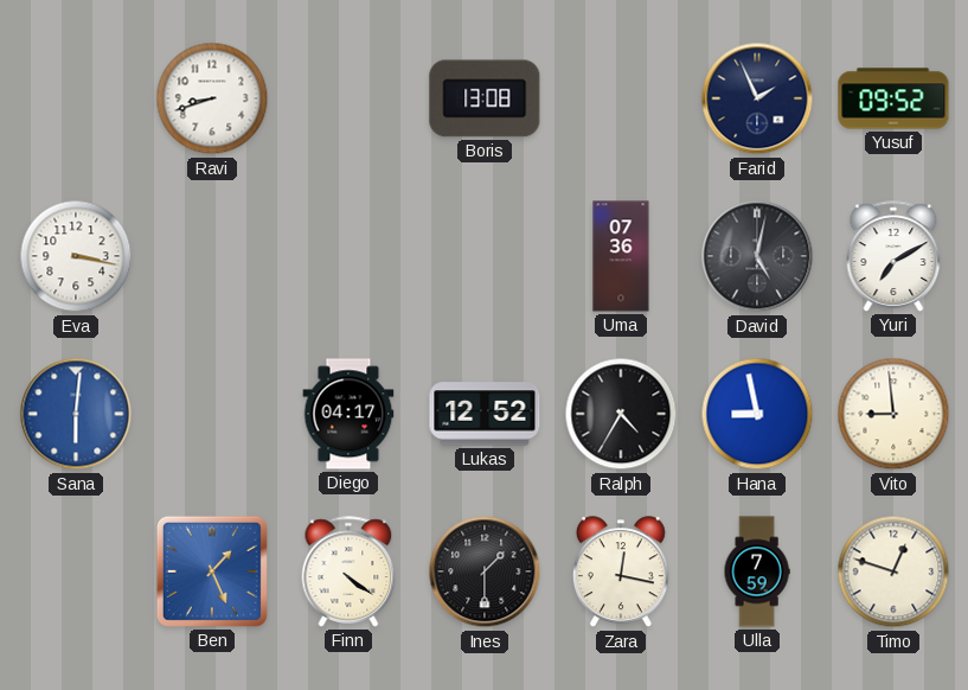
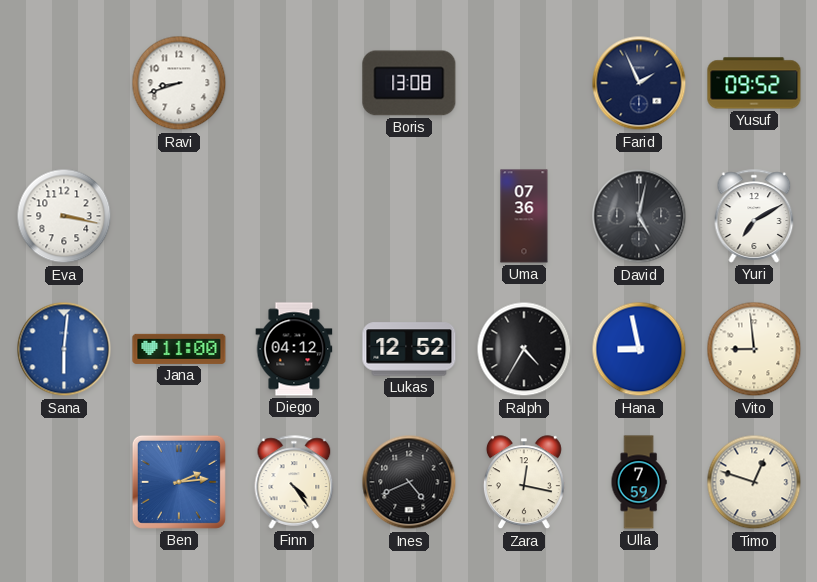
Jana: none -> 11:00 (179, 349)
Diego: 04:17 -> 04:12 (294, 349)
Ben: 1:26 -> 2:14 (179, 482)
Finn: 4:21 -> 4:24 (294, 482)
Ines: 1:30 -> 4:41 (409, 482)
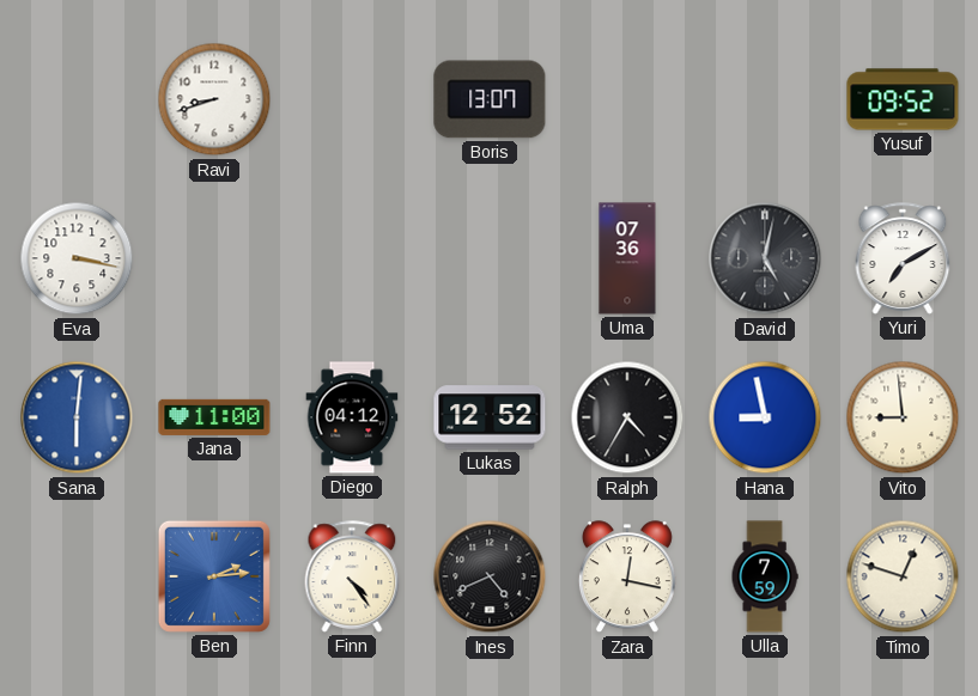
Boris: 13:08 -> 13:07 (490, 99)
Farid: 1:56 -> none (639, 83)
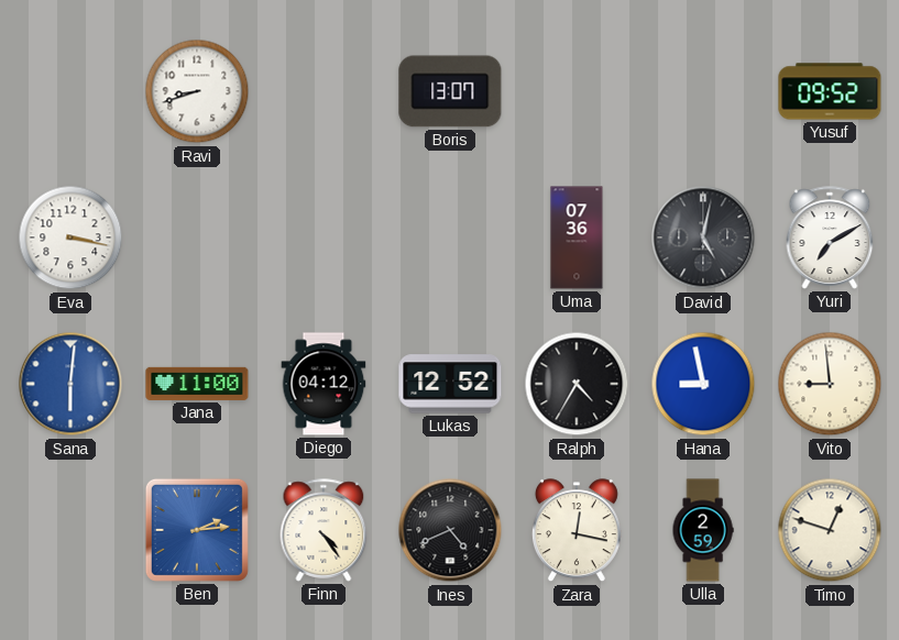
Ulla: 7:59 -> 2:59 (703, 530)
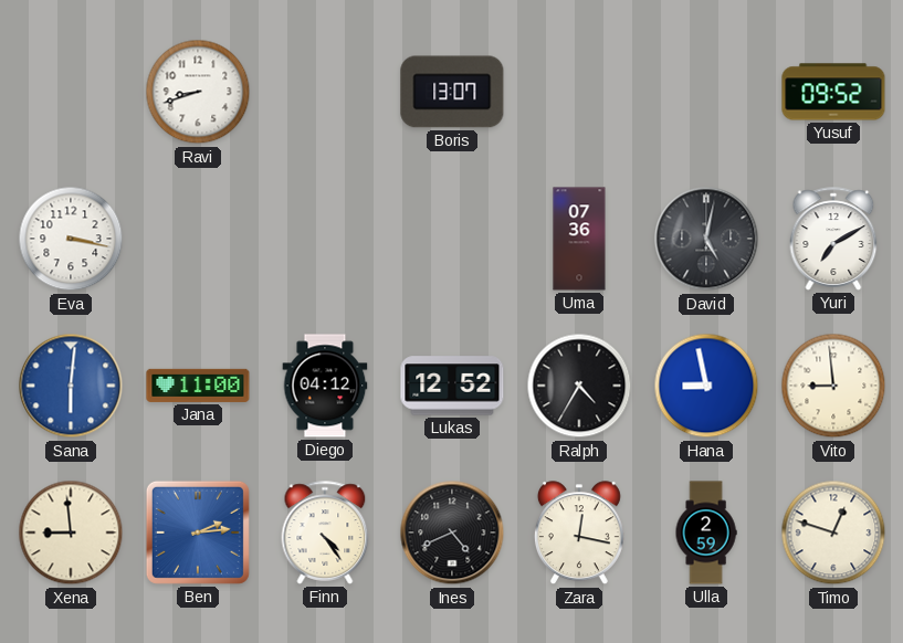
Xena: none -> 8:59 (71, 533)
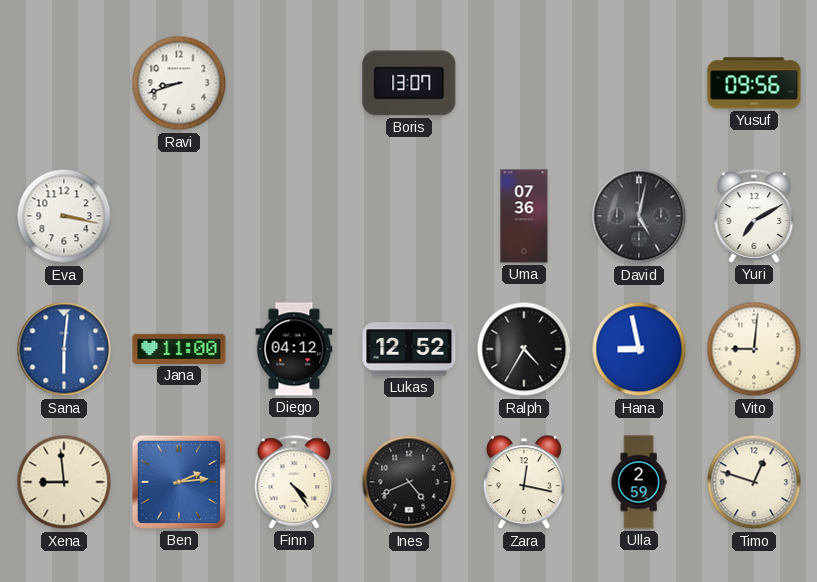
Yusuf: 09:52 -> 09:56 (754, 83)
Vito: 8:59 -> 9:01 (754, 349)
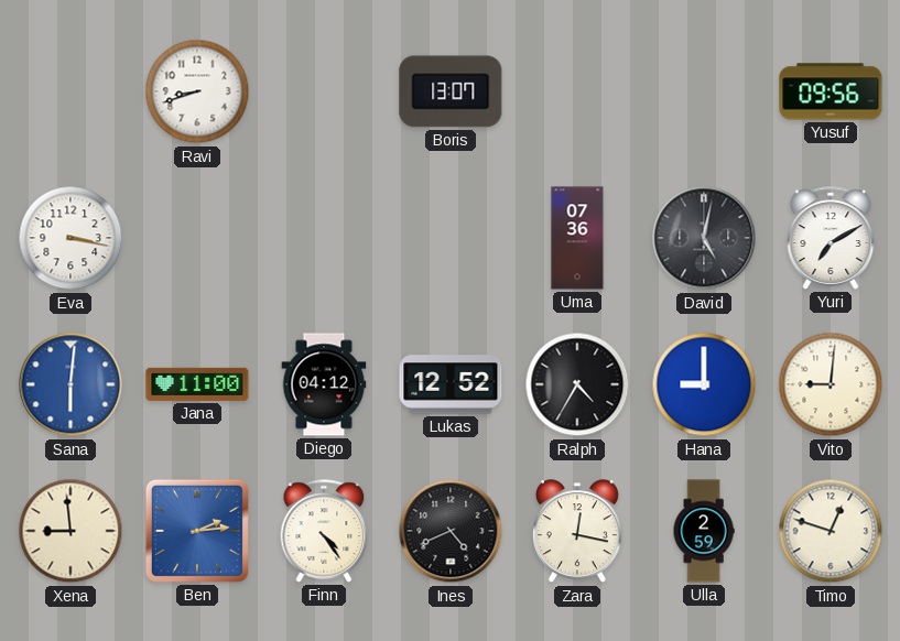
Hana: 8:58 -> 9:00 (704, 384)
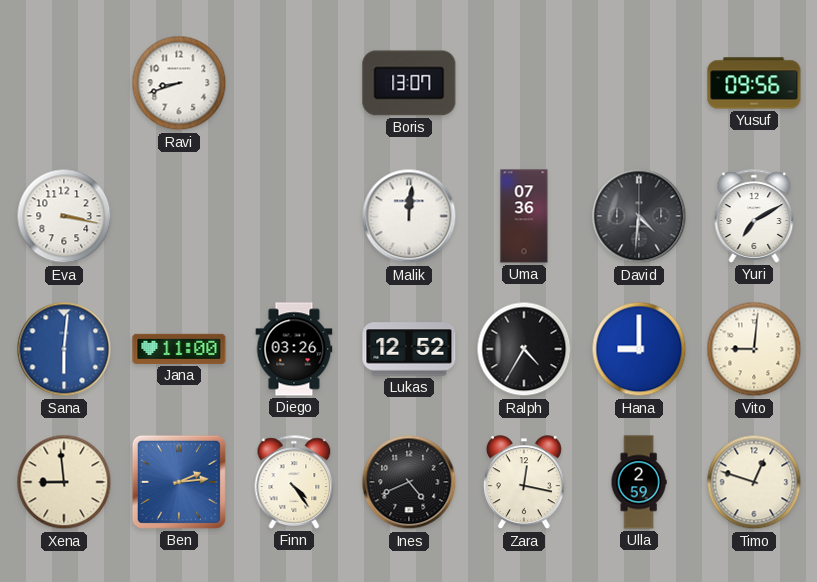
Malik: none -> 12:01 (409, 216)
David: 5:02 -> 4:31 (639, 216)
Diego: 04:12 -> 03:26 (294, 349)
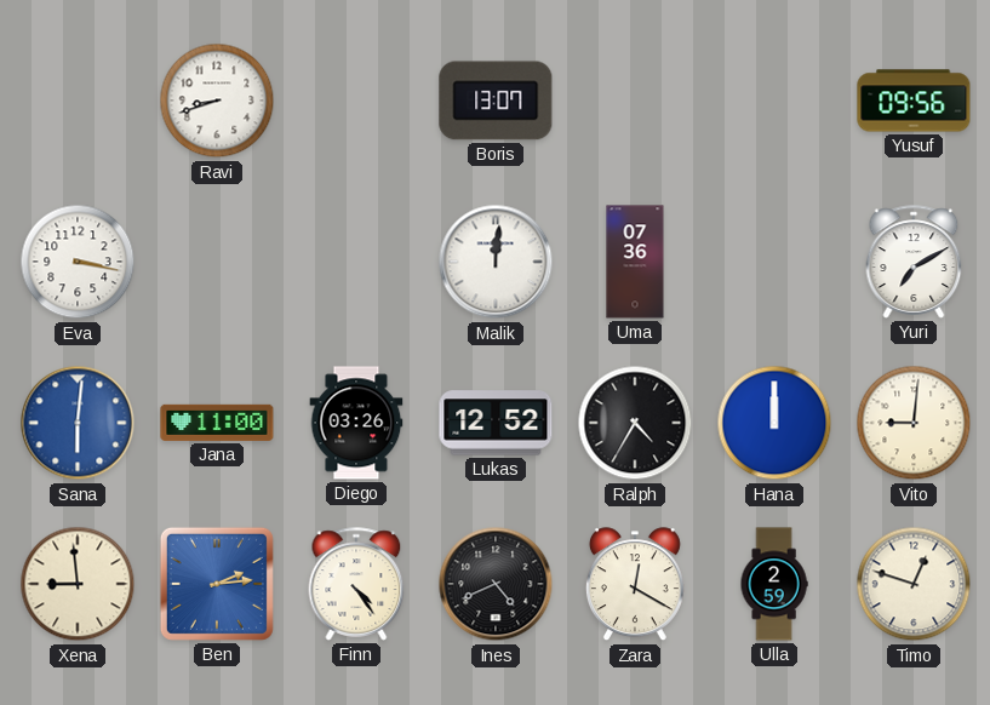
David: 4:31 -> none (639, 216)
Hana: 9:00 -> 12:00 (774, 423)
Zara: 12:17 -> 12:20 (635, 585)
